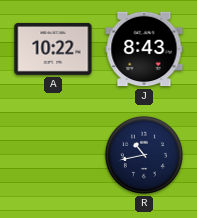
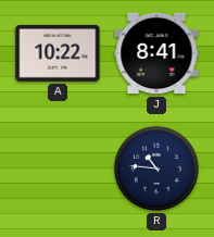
J: 8:43 -> 8:41 (156, 53)
R: 10:43 -> 10:46 (156, 169)
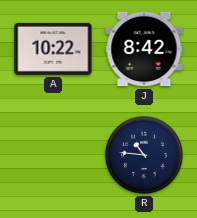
J: 8:41 -> 8:42 (144, 49)
